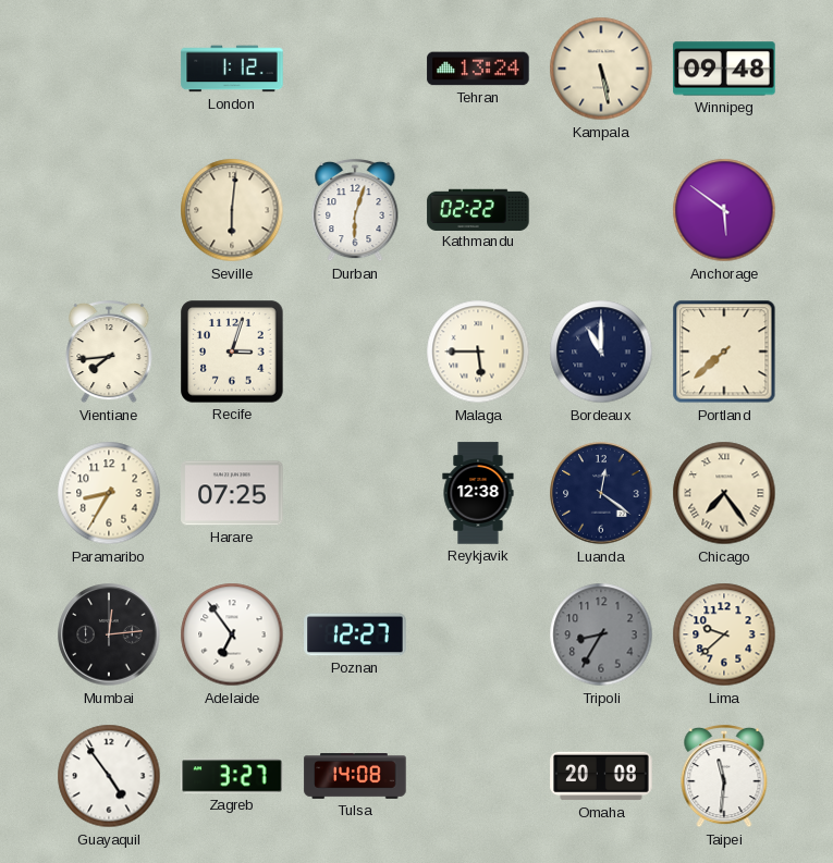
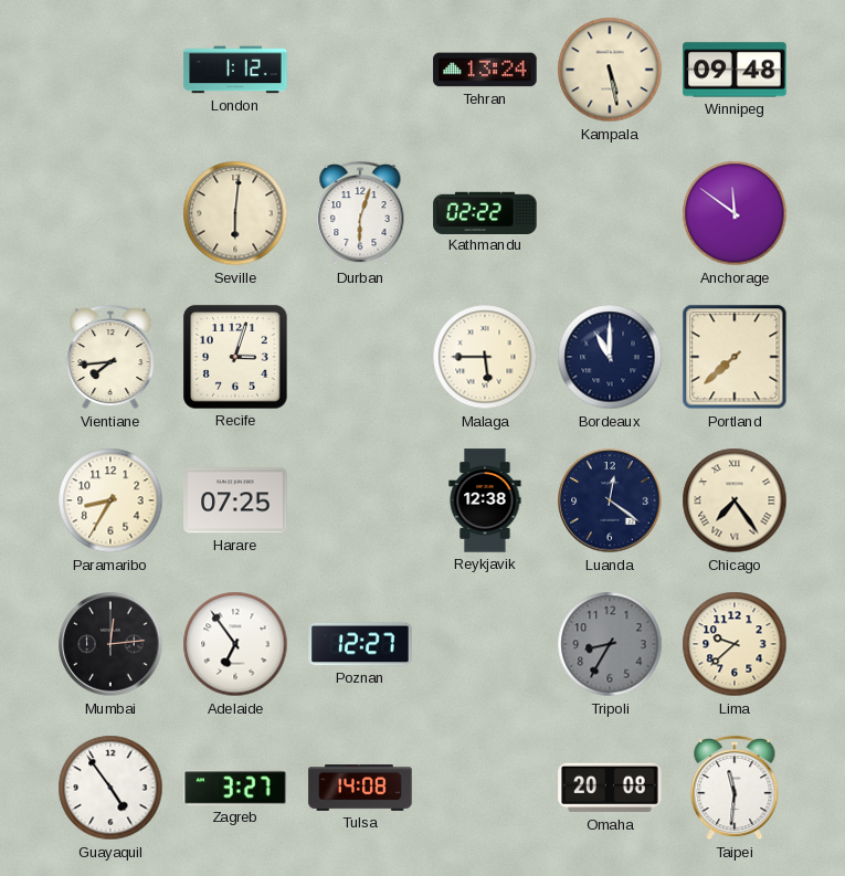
Anchorage: 5:51 -> 11:51 (735, 213)
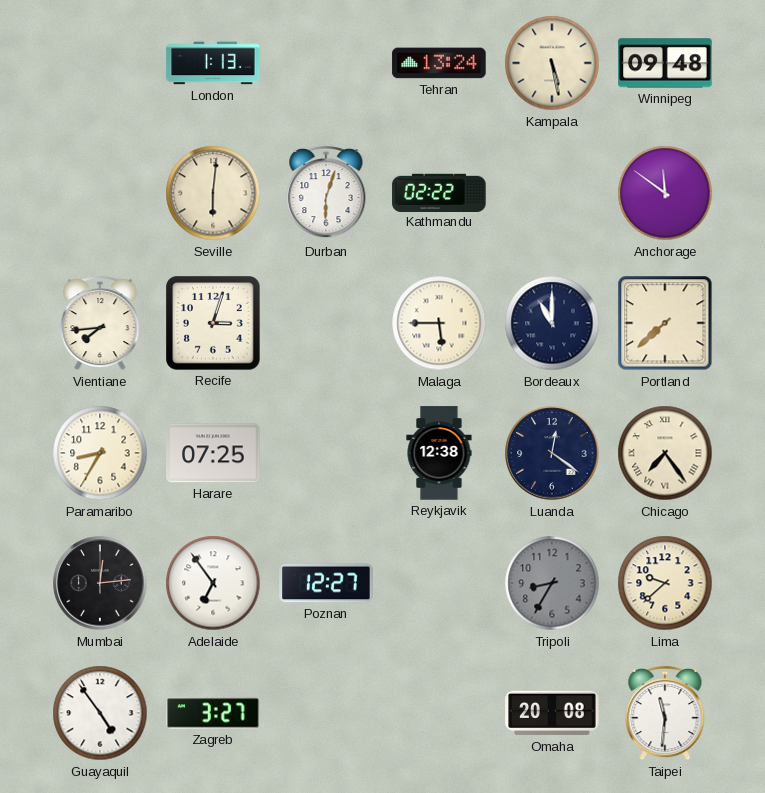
London: 1:12 -> 1:13 (213, 63)
Tulsa: 14:08 -> none (360, 789)
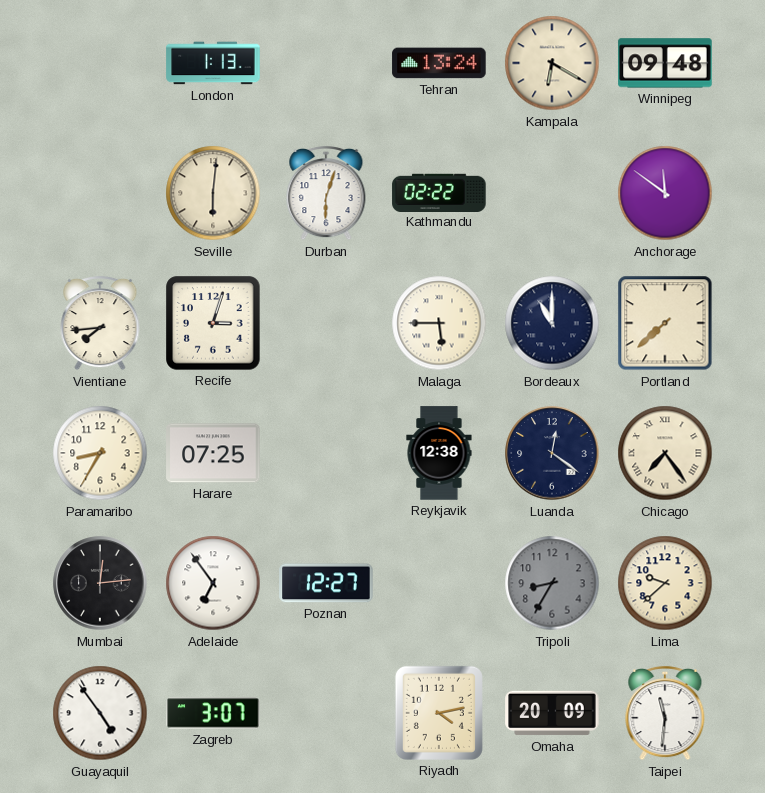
Kampala: 5:28 -> 6:20 (552, 63)
Zagreb: 3:27 -> 3:07 (213, 713)
Riyadh: none -> 4:13 (439, 713)
Omaha: 20:08 -> 20:09 (552, 713)
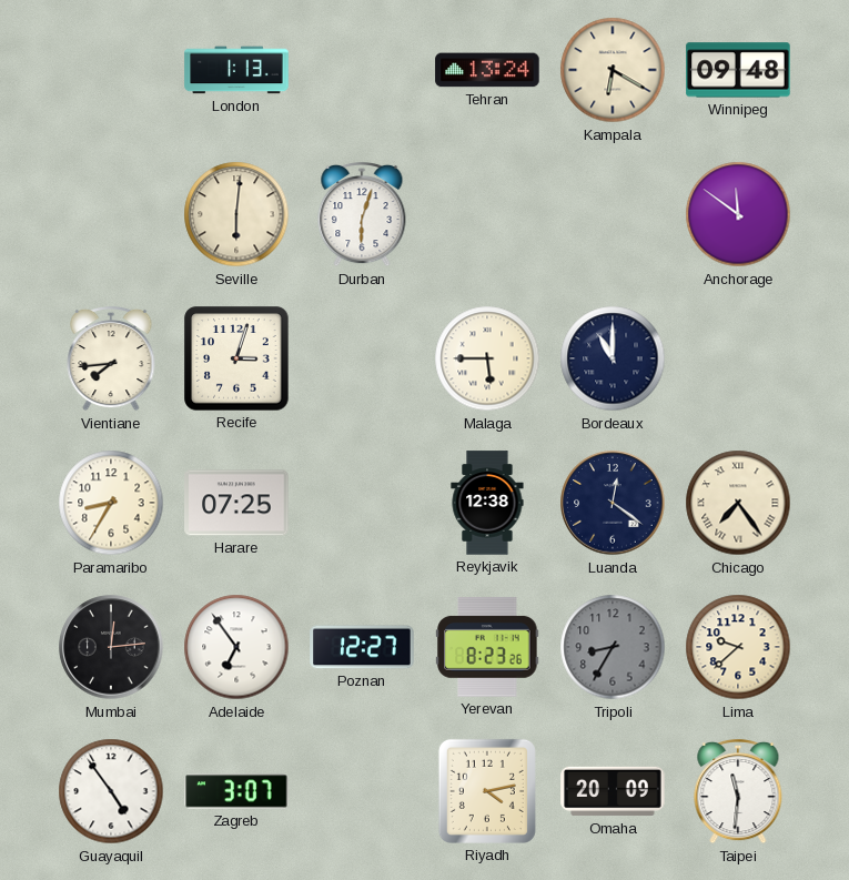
Kathmandu: 02:22 -> none (439, 192)
Portland: 7:38 -> none (665, 323)
Yerevan: none -> 8:23 (487, 647)
